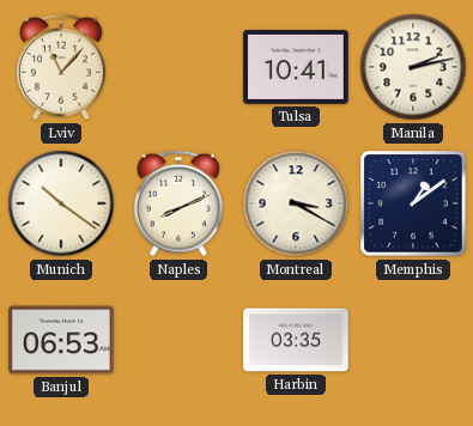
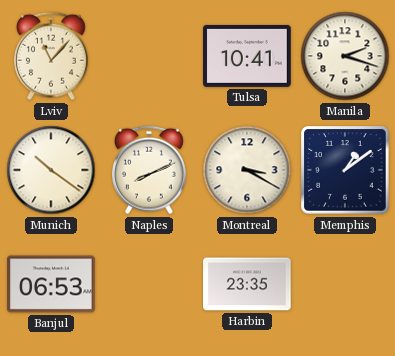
Manila: 2:13 -> 2:18 (345, 56)
Harbin: 03:35 -> 23:35 (247, 284)
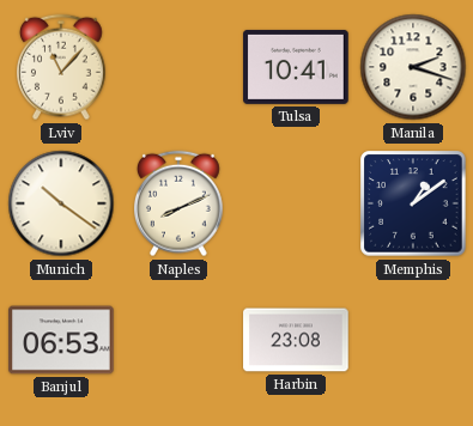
Montreal: 3:20 -> none (247, 170)
Harbin: 23:35 -> 23:08 (296, 340)
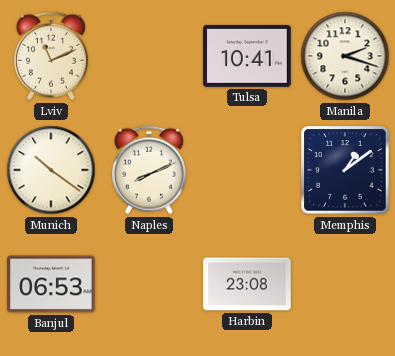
Lviv: 11:07 -> 11:11 (52, 56)
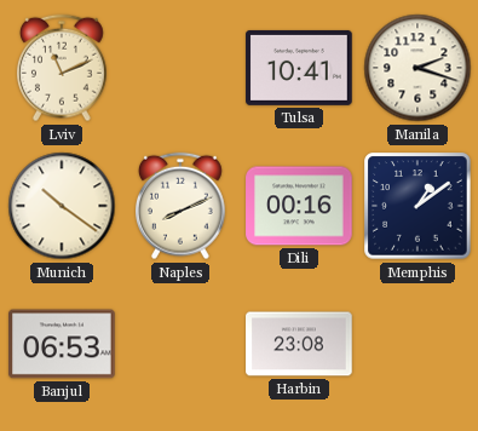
Dili: none -> 00:16 (299, 206)
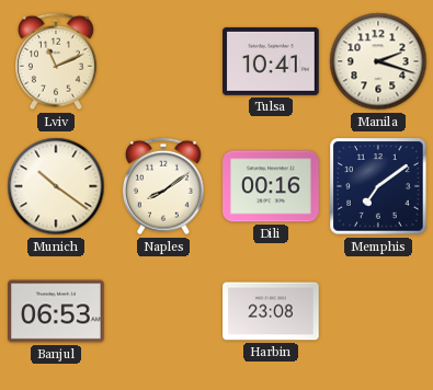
Naples: 8:11 -> 8:09 (164, 186)
Memphis: 1:09 -> 7:09 (378, 186)
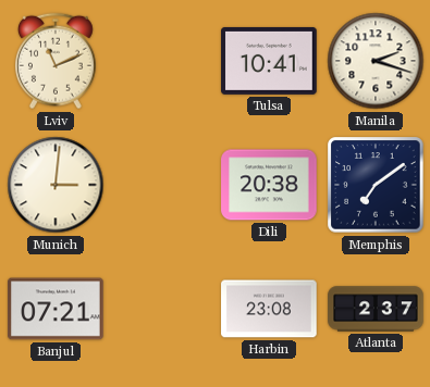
Munich: 10:21 -> 3:01 (56, 185)
Naples: 8:09 -> none (164, 186)
Dili: 00:16 -> 20:38 (269, 185)
Banjul: 06:53 -> 07:21 (56, 309)
Atlanta: none -> 2:37 (376, 309)
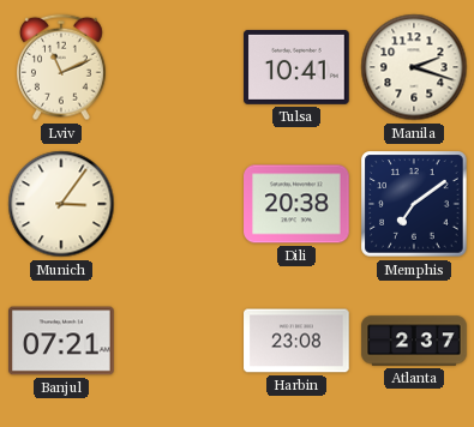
Munich: 3:01 -> 3:06 (61, 204)
